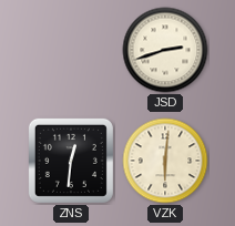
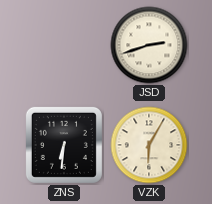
ZNS: 12:31 -> 6:31 (64, 145)
VZK: 6:01 -> 6:05 (149, 145)
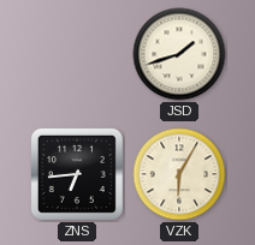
JSD: 2:42 -> 1:42 (179, 54)
ZNS: 6:31 -> 6:44 (77, 174)
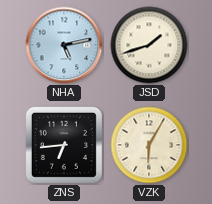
NHA: none -> 5:13 (64, 45)
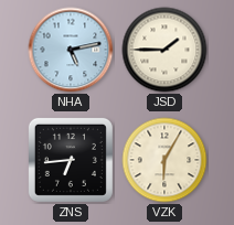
JSD: 1:42 -> 1:45 (164, 50)
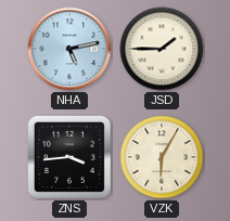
ZNS: 6:44 -> 3:44 (69, 157)
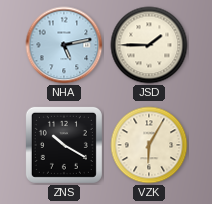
ZNS: 3:44 -> 10:20 (64, 145)
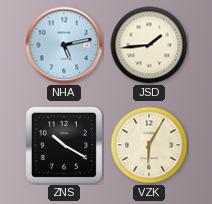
JSD: 1:45 -> 1:44 (149, 45)
